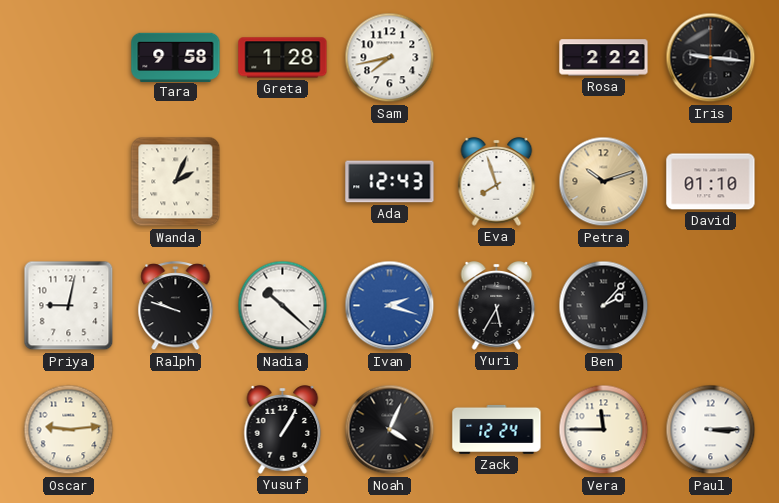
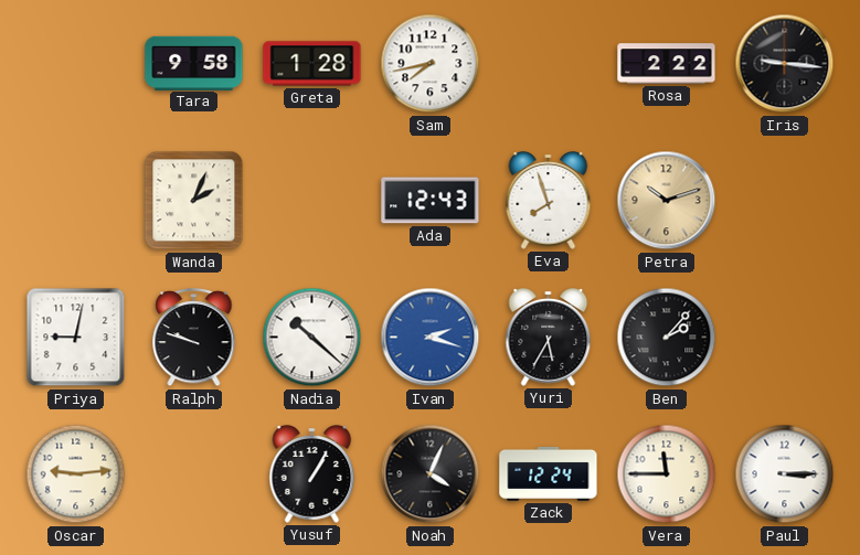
David: 01:10 -> none (711, 182)
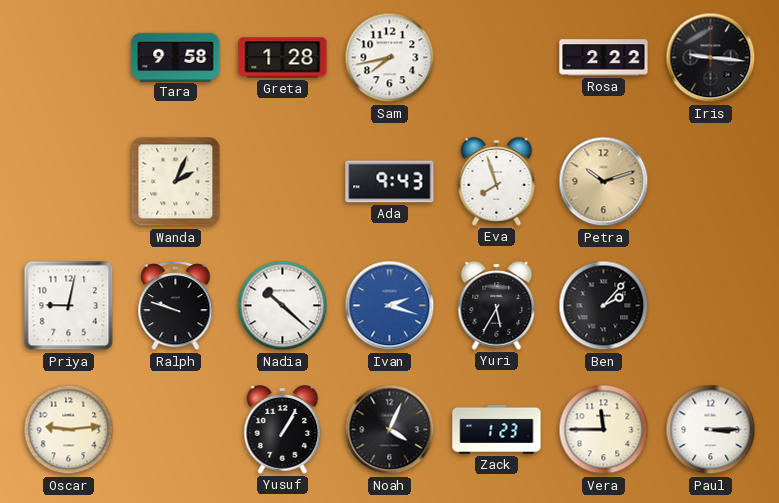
Ada: 12:43 -> 9:43 (390, 182)
Zack: 12:24 -> 1:23 (497, 429)
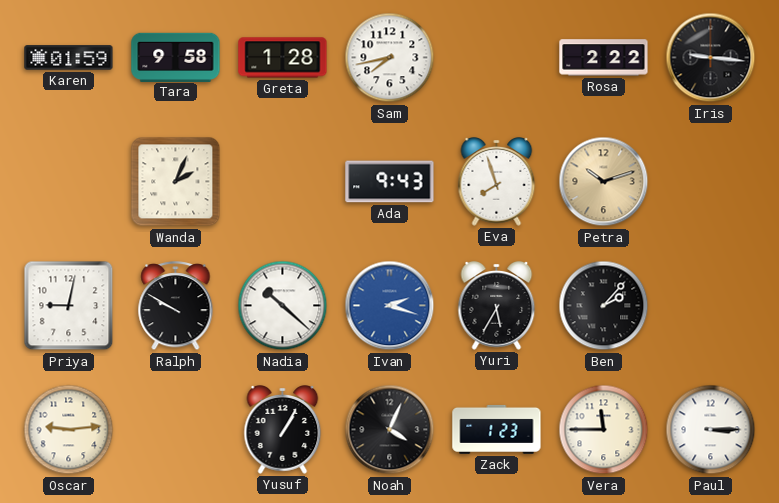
Karen: none -> 01:59 (69, 58)
Ralph: 9:48 -> 9:50 (176, 307)
